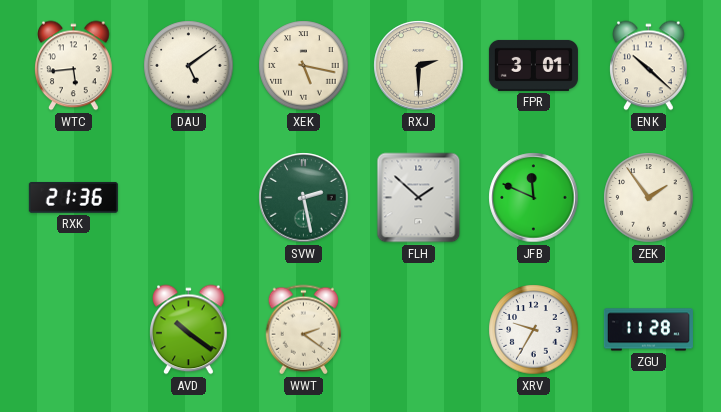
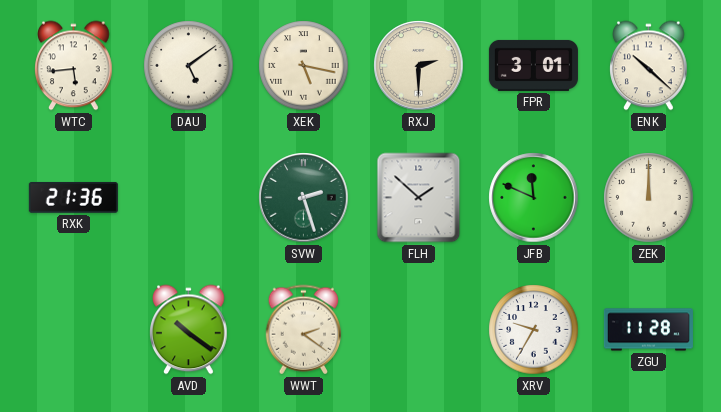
SVW: 2:28 -> 2:27 (304, 198)
ZEK: 1:54 -> 12:00 (649, 198)
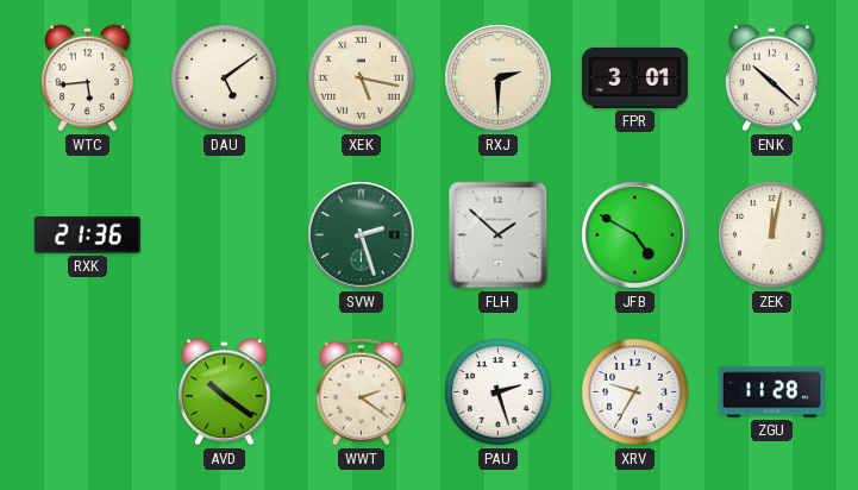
JFB: 11:49 -> 4:50 (635, 235)
ZEK: 12:00 -> 12:02 (772, 235)
PAU: none -> 2:27 (499, 392)
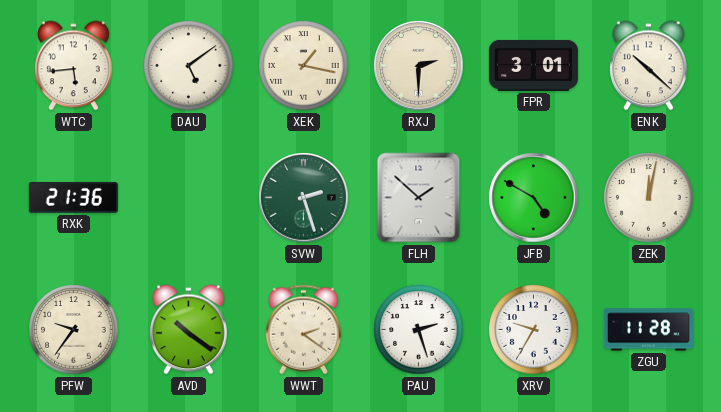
XEK: 5:17 -> 1:17 (304, 66)
PFW: none -> 9:36 (74, 330)
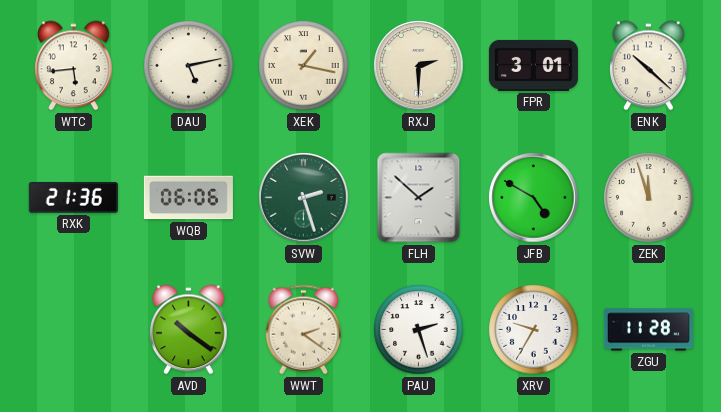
DAU: 5:09 -> 5:13 (189, 66)
WQB: none -> 06:06 (188, 198)
ZEK: 12:02 -> 11:57 (649, 198)
PFW: 9:36 -> none (74, 330)
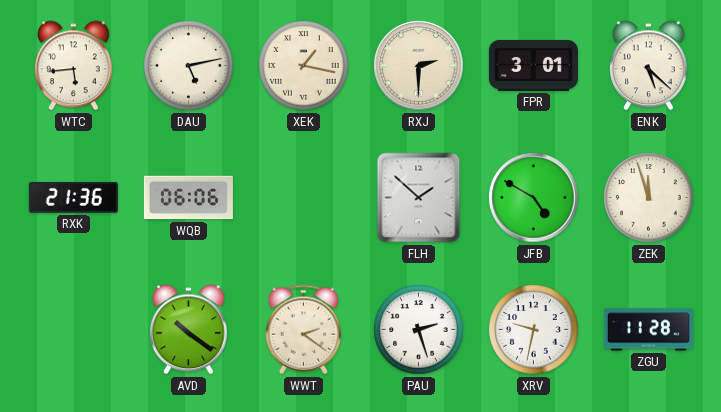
ENK: 10:22 -> 5:22 (649, 66)
SVW: 2:27 -> none (304, 198)
XRV: 9:35 -> 9:32 (534, 330)
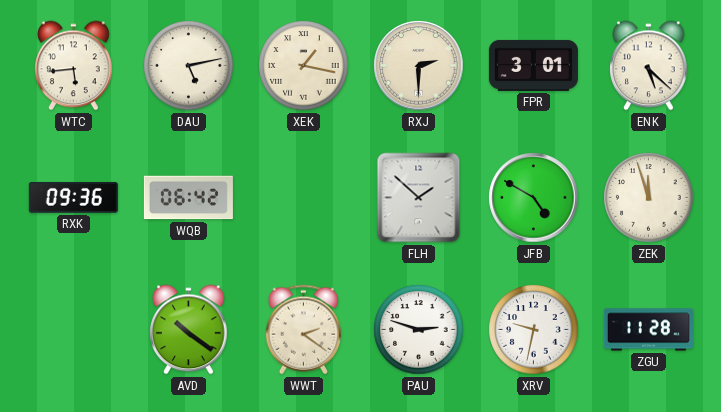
RXK: 21:36 -> 09:36 (73, 197)
WQB: 06:06 -> 06:42 (188, 198)
PAU: 2:27 -> 2:48 (419, 330)
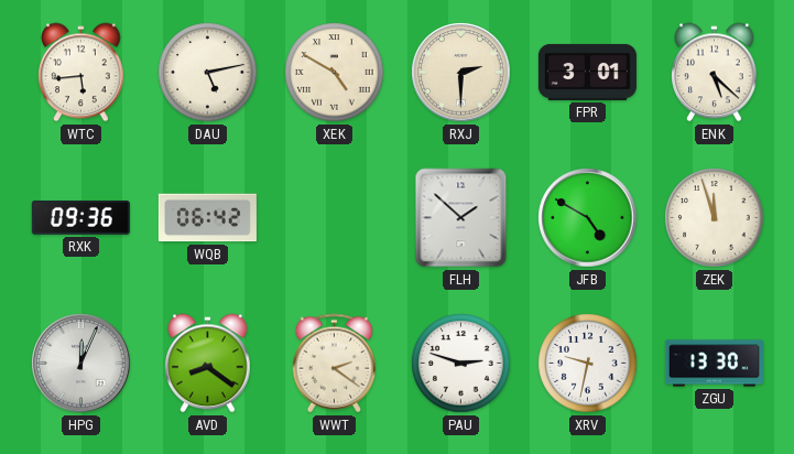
XEK: 1:17 -> 4:50 (335, 73)
HPG: none -> 12:04 (81, 364)
AVD: 10:21 -> 8:21 (208, 364)
ZGU: 11:28 -> 13:30 (714, 364)
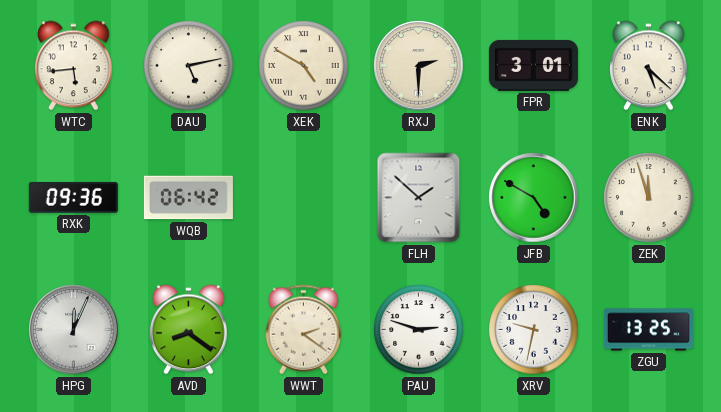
ZGU: 13:30 -> 13:25 (648, 330)
